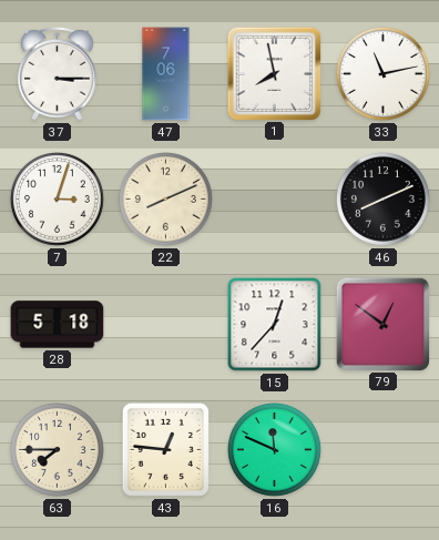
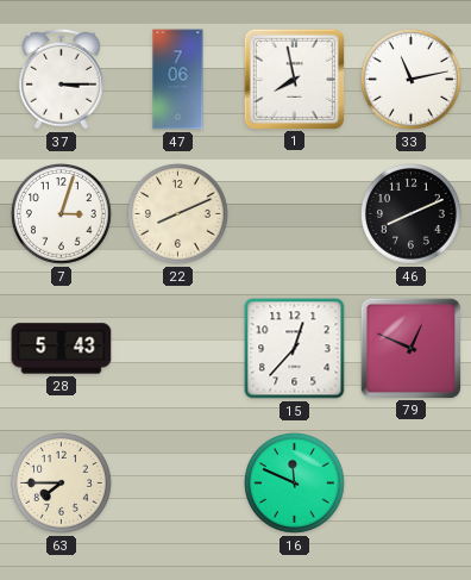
28: 5:18 -> 5:43 (62, 349)
79: 12:51 -> 12:49 (410, 348)
43: 12:46 -> none (165, 449)
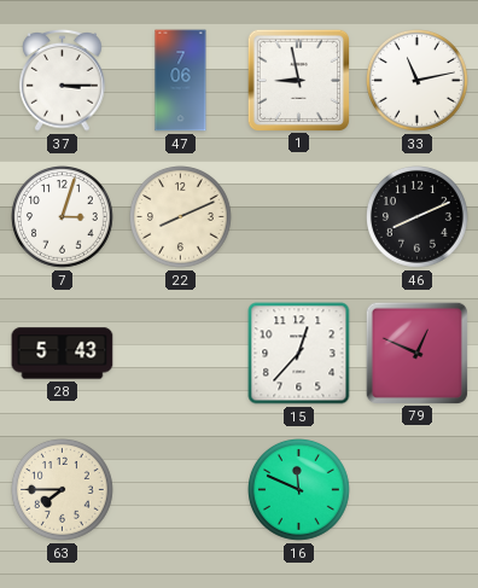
1: 7:58 -> 8:58 (298, 80)
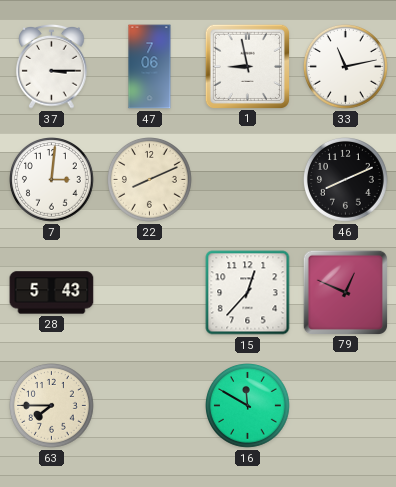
7: 3:03 -> 3:01 (52, 180)
16: 11:49 -> 11:50 (248, 406)
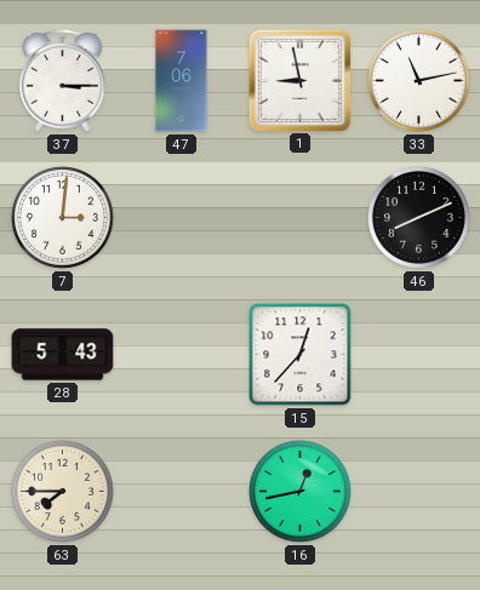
22: 8:11 -> none (150, 180)
79: 12:49 -> none (345, 292)
16: 11:50 -> 12:43 (301, 492)
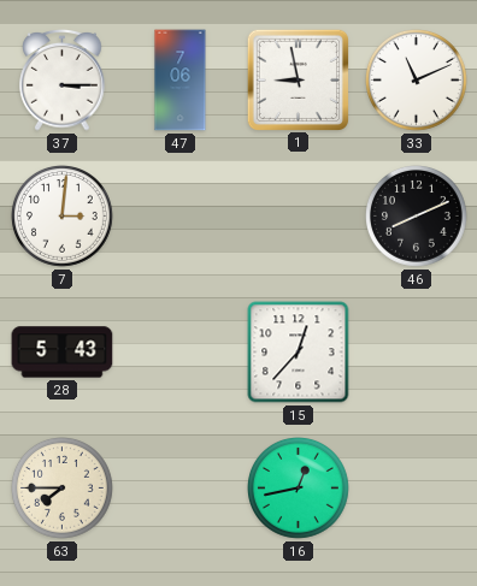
33: 11:13 -> 11:11 (417, 81)
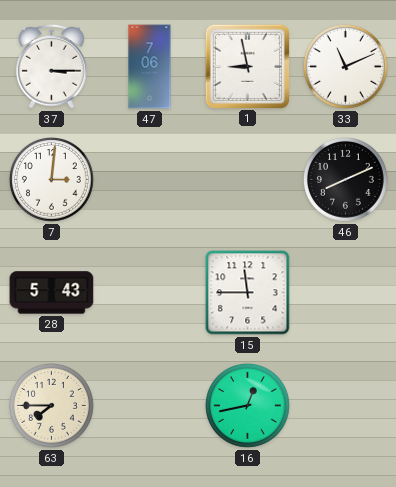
15: 12:37 -> 11:45 (248, 293)
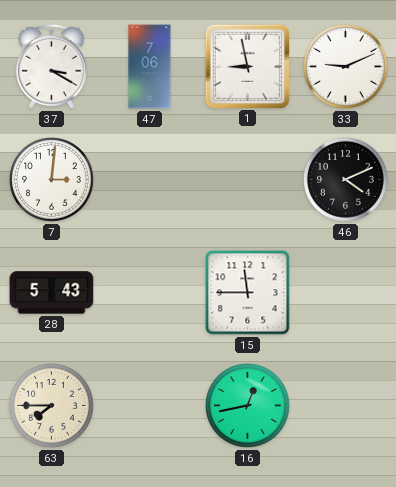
37: 3:15 -> 3:20 (52, 67)
33: 11:11 -> 9:11 (346, 67)
46: 8:11 -> 4:11 (346, 180)
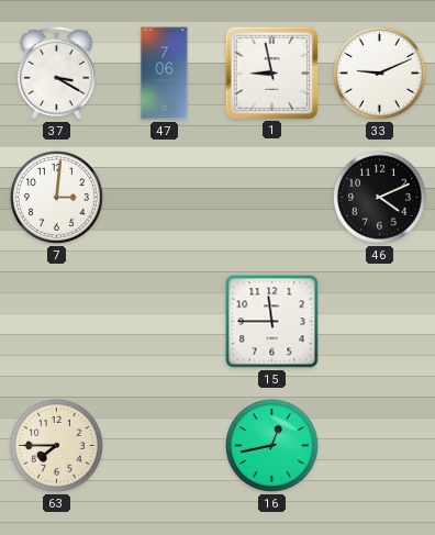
28: 5:43 -> none (52, 293)
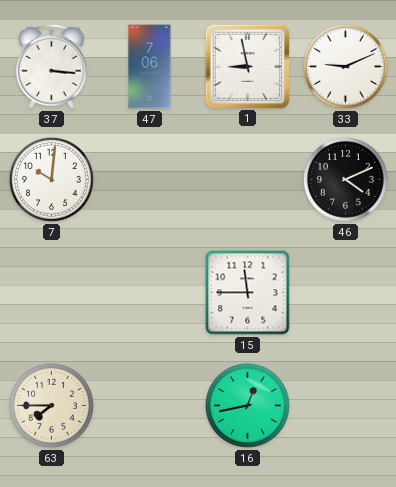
37: 3:20 -> 3:16 (52, 67)
7: 3:01 -> 10:01 (52, 180)
